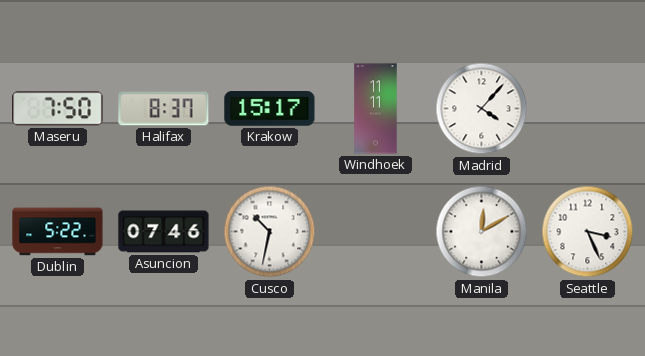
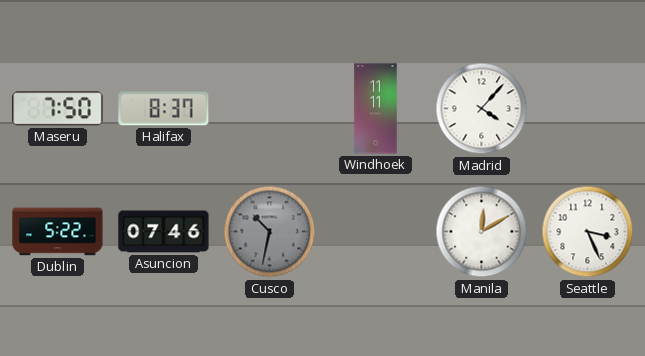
Krakow: 15:17 -> none (270, 109)
Cusco dial: white -> grey (270, 232)
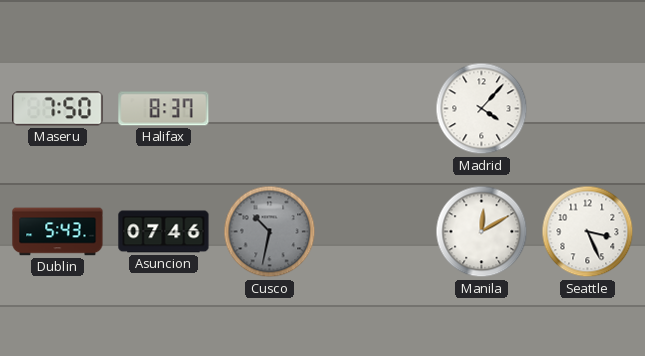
Windhoek: 11:11 -> none (376, 109)
Dublin: 5:22 -> 5:43 (58, 232)
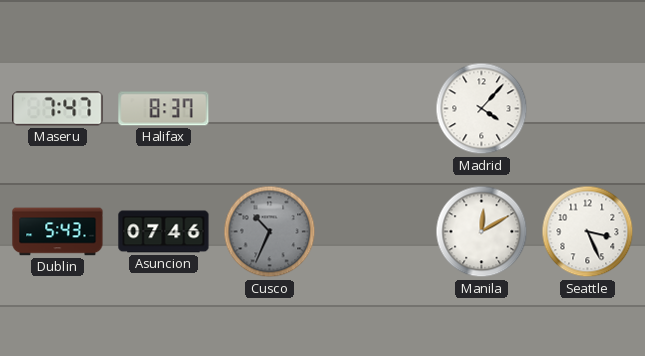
Maseru: 7:50 -> 7:47 (58, 109)
Cusco: 10:32 -> 10:34 (270, 232)
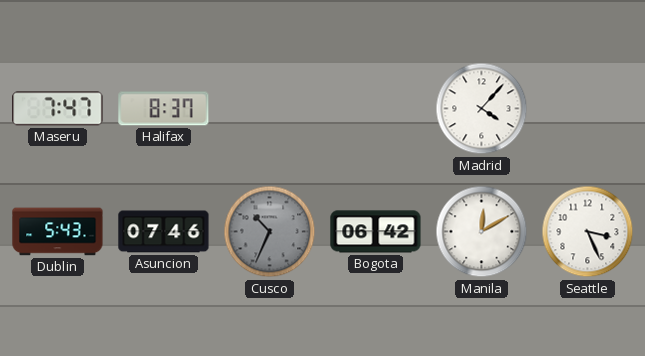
Bogota: none -> 06:42 (376, 232)
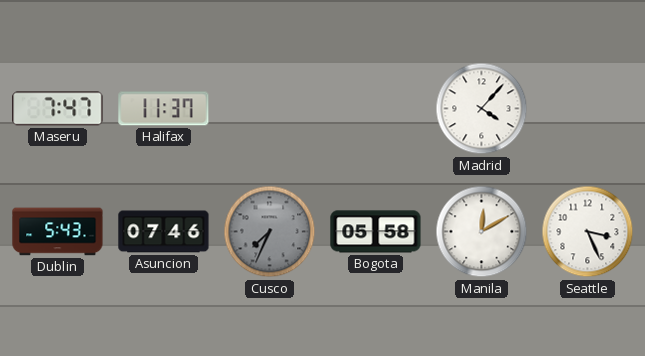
Halifax: 8:37 -> 11:37 (164, 109)
Cusco: 10:34 -> 7:34 (270, 232)
Bogota: 06:42 -> 05:58 (376, 232)
